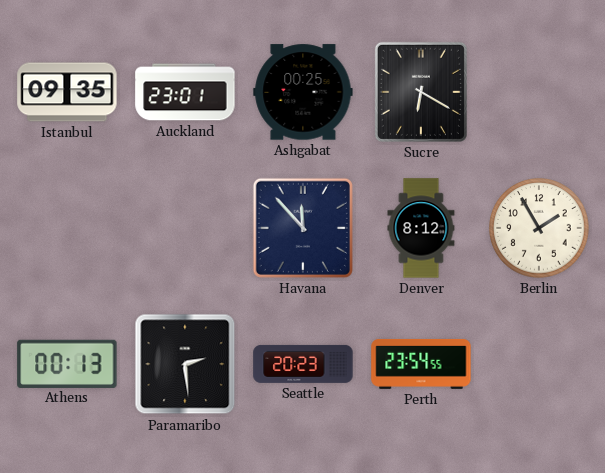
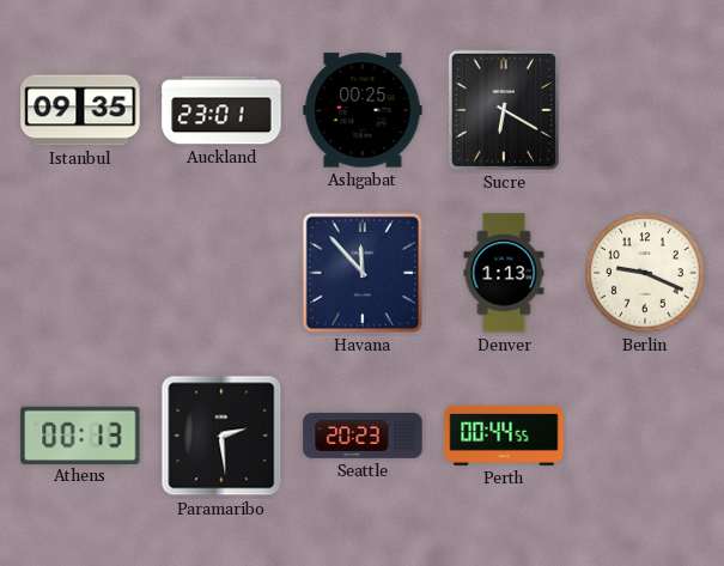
Denver: 8:12 -> 1:13 (504, 273)
Berlin: 1:55 -> 9:19 (645, 273)
Perth: 23:54 -> 00:44 (504, 436)
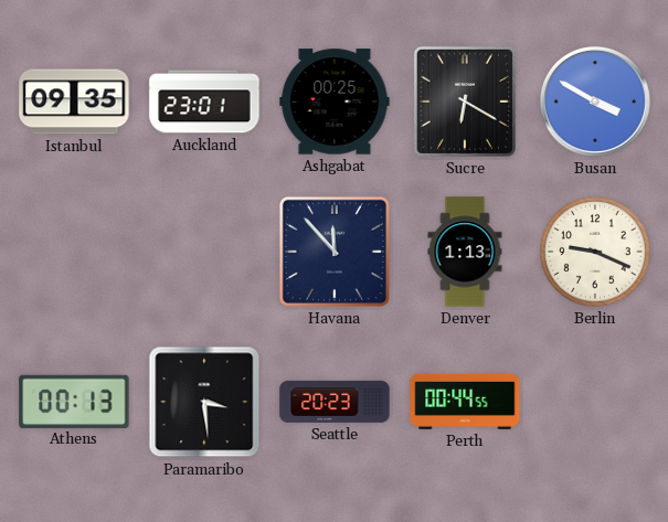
Busan: none -> 3:50 (595, 102)
Paramaribo: 2:29 -> 3:29 (204, 402)
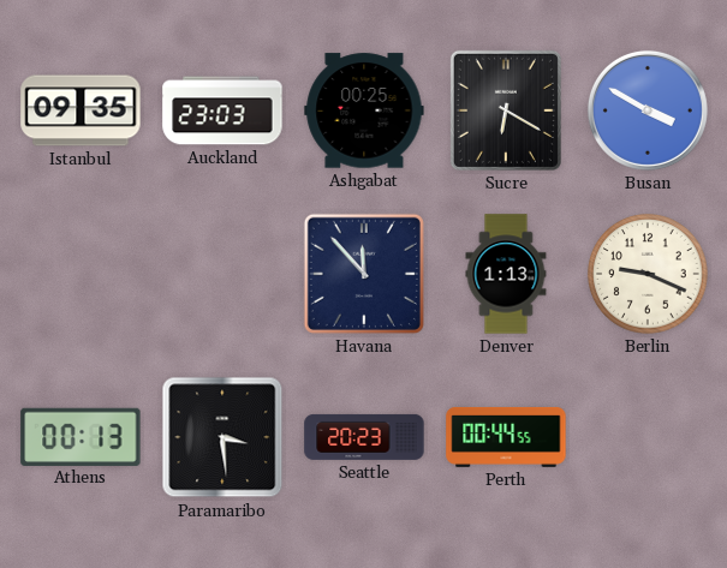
Auckland: 23:01 -> 23:03 (222, 110)
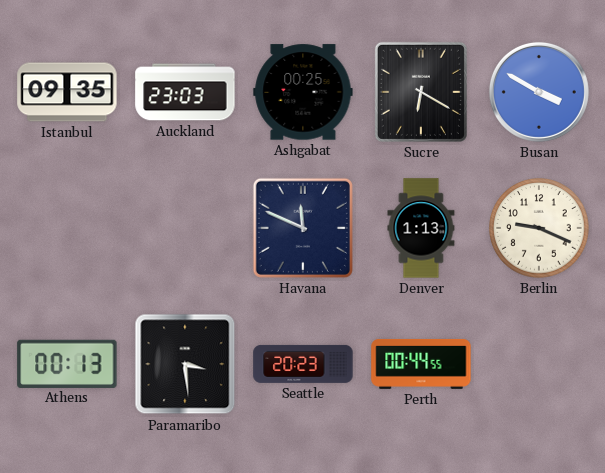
Havana: 11:53 -> 11:49 (303, 228)
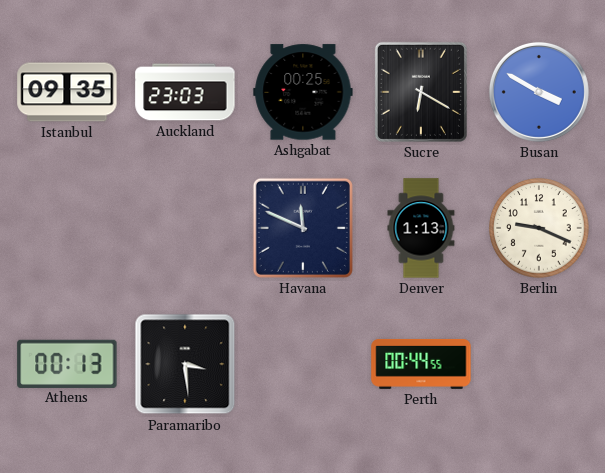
Seattle: 20:23 -> none (303, 364)
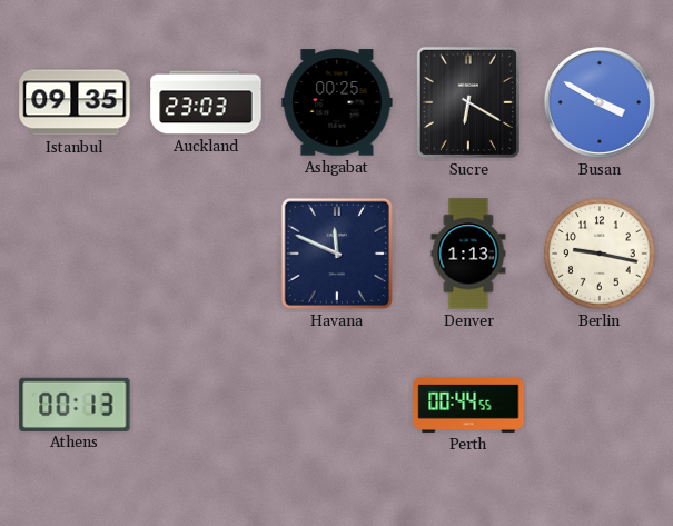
Berlin: 9:19 -> 9:17 (600, 254)
Paramaribo: 3:29 -> none (185, 364)
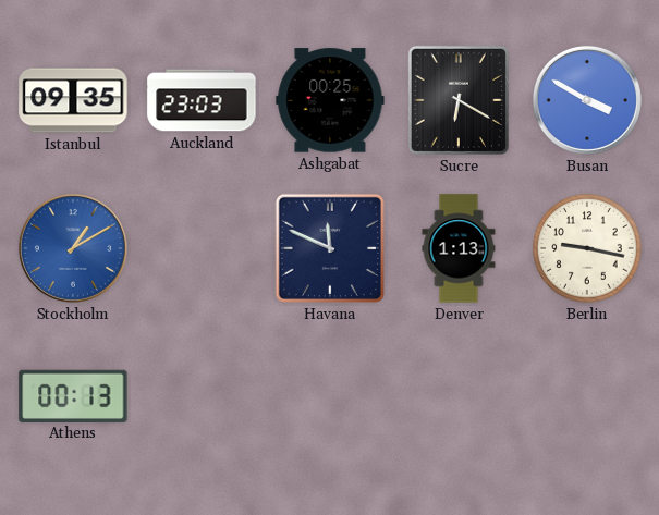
Stockholm: none -> 1:10 (73, 248)
Perth: 00:44 -> none (468, 405)
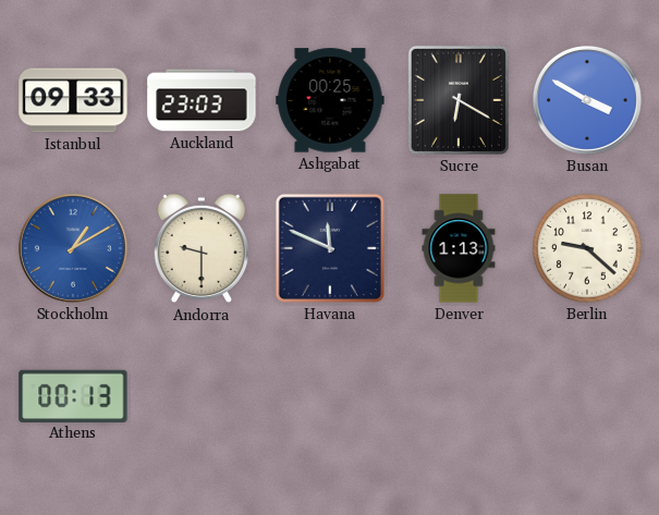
Istanbul: 09:35 -> 09:33 (73, 100)
Andorra: none -> 9:30 (202, 248)
Berlin: 9:17 -> 9:22 (587, 248)
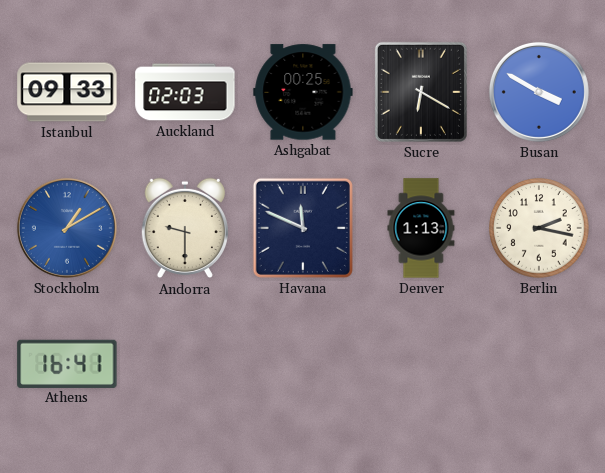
Auckland: 23:03 -> 02:03 (185, 92)
Berlin: 9:22 -> 2:17 (539, 228)
Athens: 00:13 -> 16:41 (67, 363)
